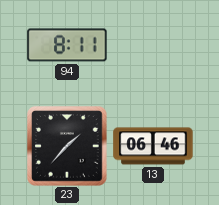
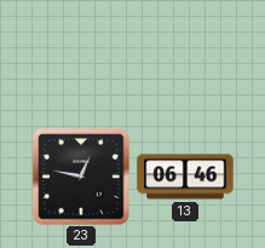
94: 8:11 -> none (67, 45)
23: 1:37 -> 12:47 (82, 178)
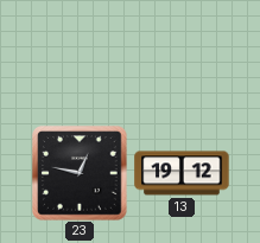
13: 06:46 -> 19:12 (182, 173)
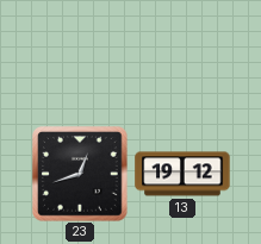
23: 12:47 -> 12:42 (81, 175)
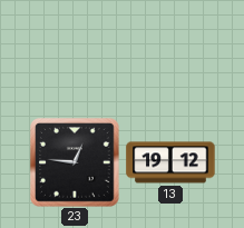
23: 12:42 -> 12:46 (76, 163)
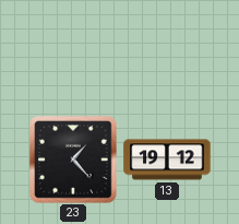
23: 12:46 -> 1:23 (74, 161)
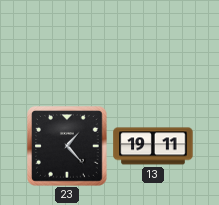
13: 19:12 -> 19:11 (153, 146)
